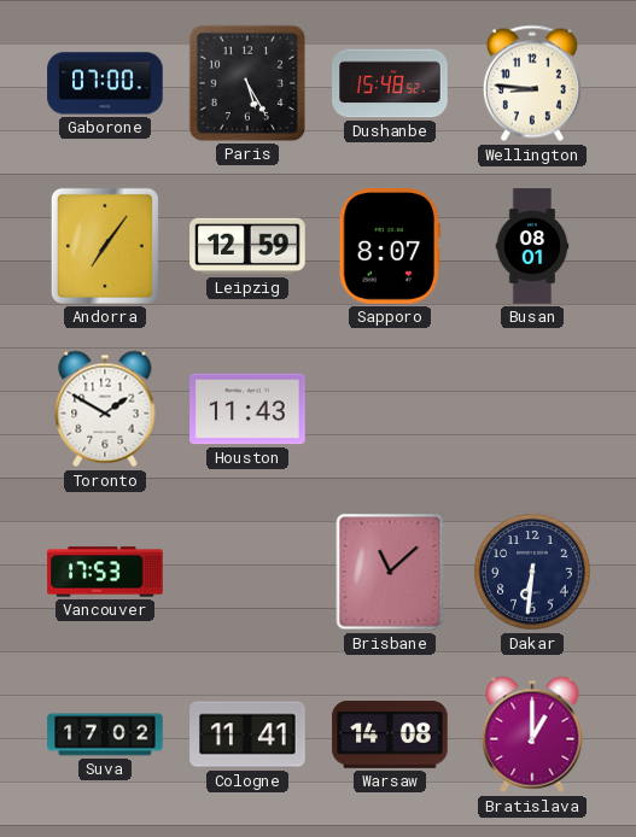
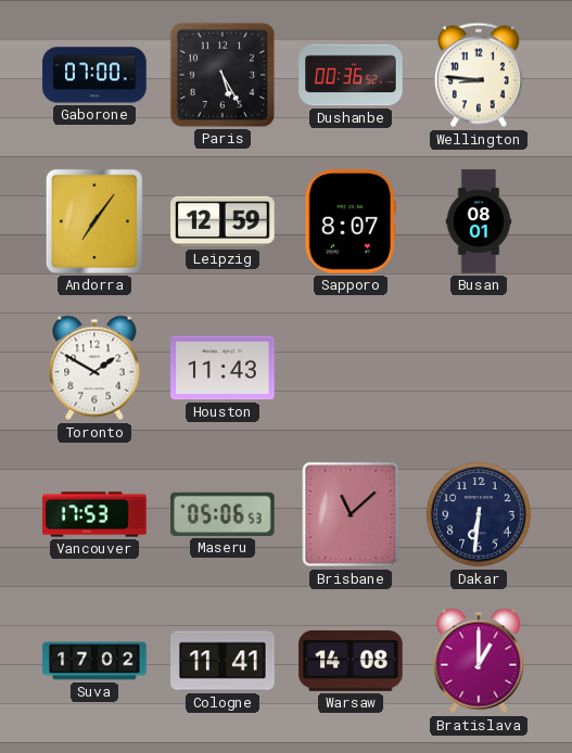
Dushanbe: 15:48 -> 00:36 (351, 75)
Maseru: none -> 05:06 (223, 514)
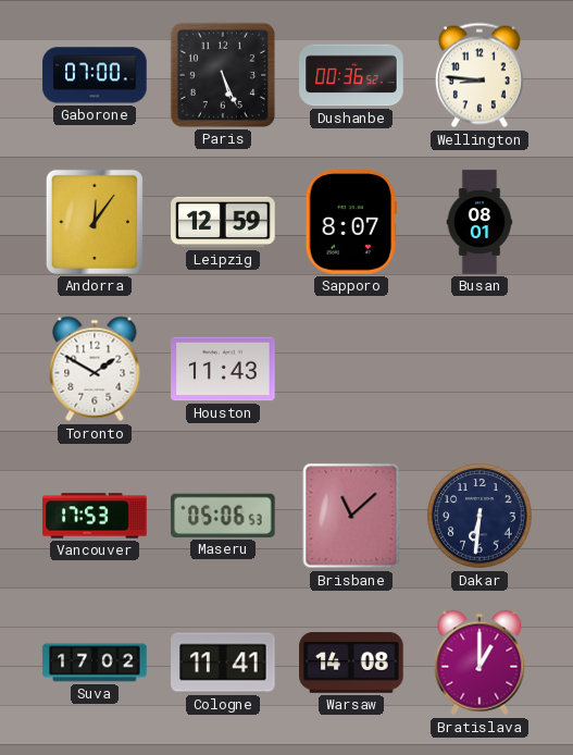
Paris: 5:25 -> 5:26 (223, 75)
Andorra: 7:06 -> 12:06 (95, 222)
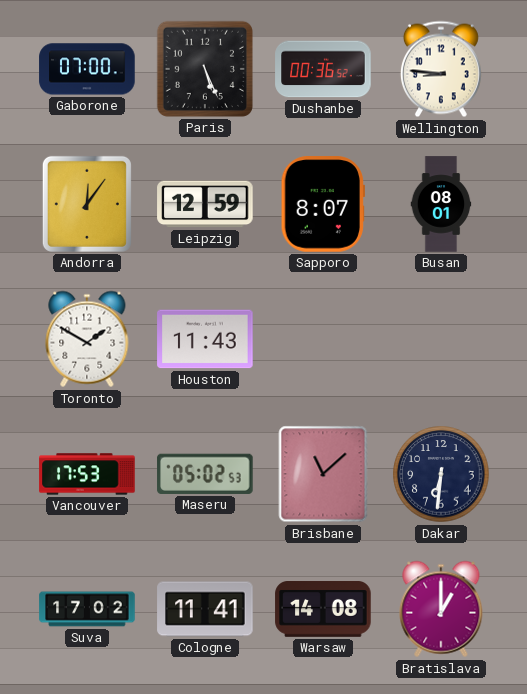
Maseru: 05:06 -> 05:02 (205, 474)
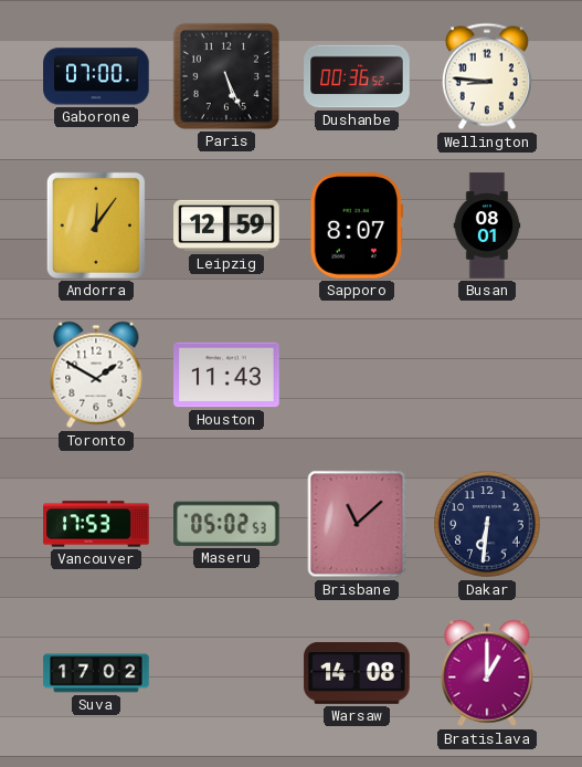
Cologne: 11:41 -> none (205, 609)
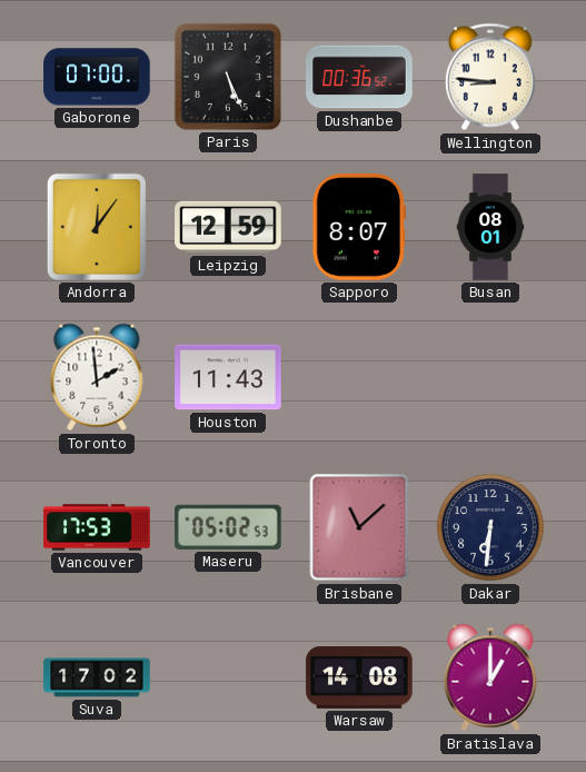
Toronto: 1:50 -> 1:59 (97, 377)
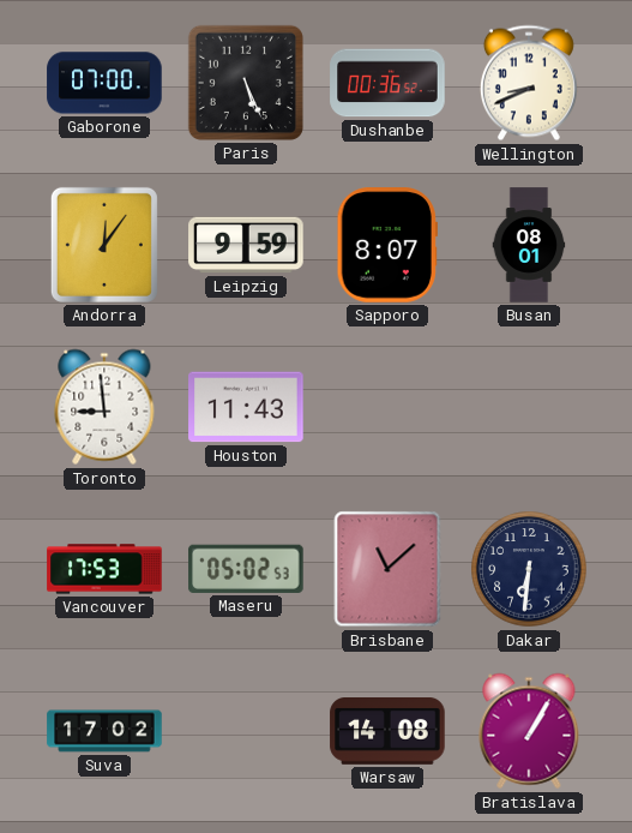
Wellington: 8:46 -> 8:41 (529, 83)
Leipzig: 12:59 -> 9:59 (246, 245)
Toronto: 1:59 -> 8:59 (104, 407)
Bratislava: 1:00 -> 1:05 (529, 731)
